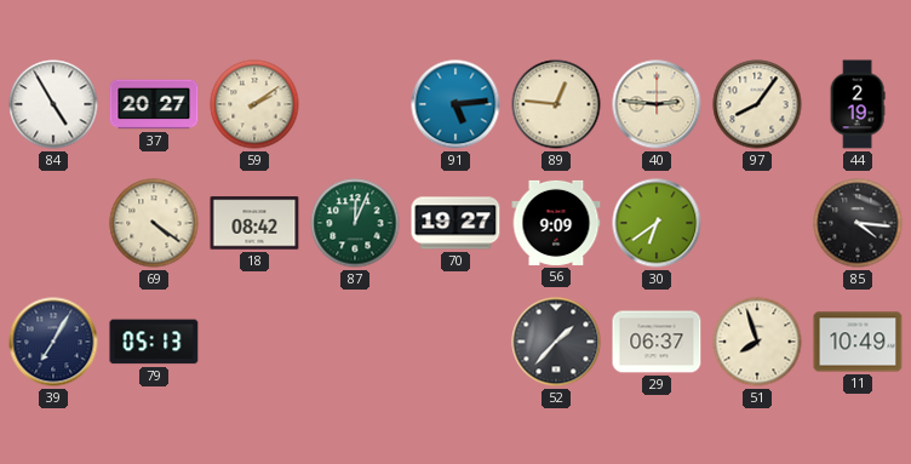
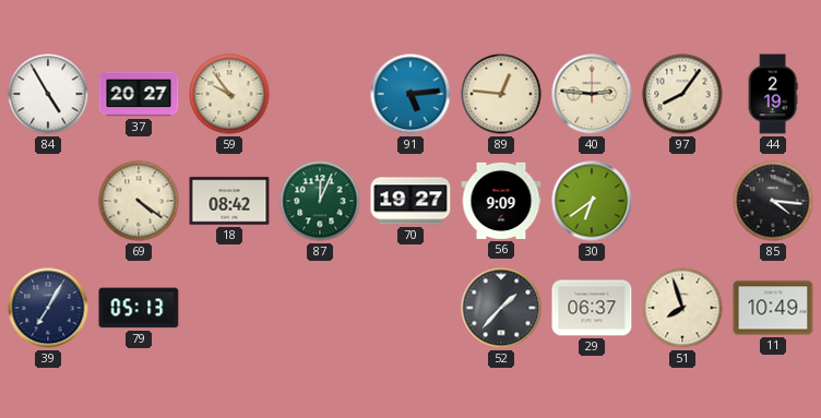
59: 2:09 -> 9:54 (229, 94)
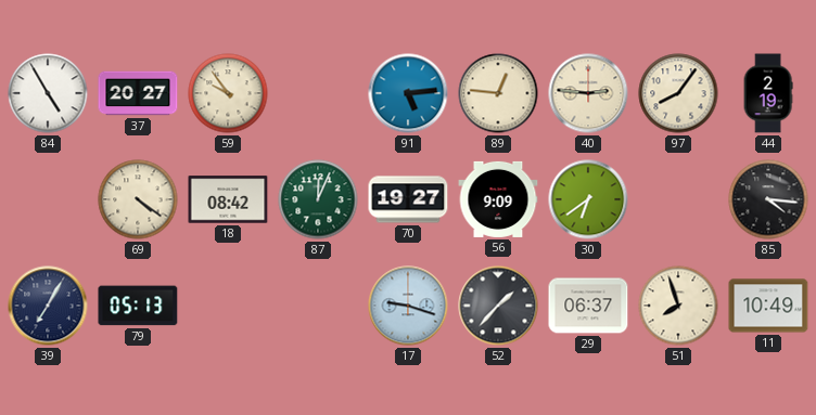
17: none -> 9:18 (408, 306)
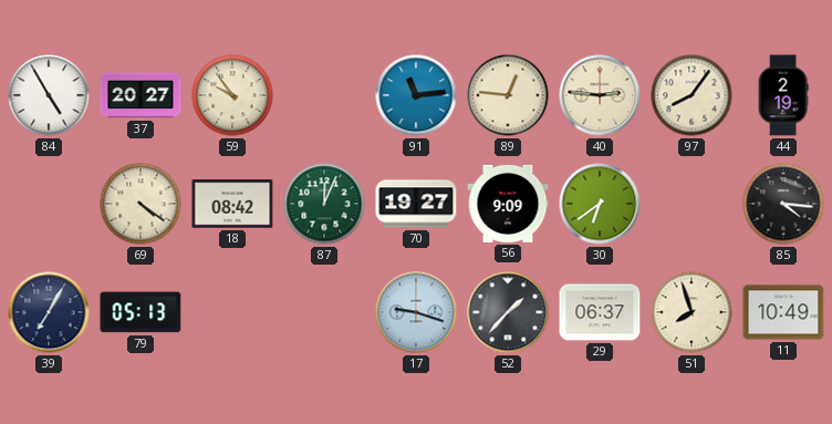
91: 5:14 -> 11:14 (416, 95)
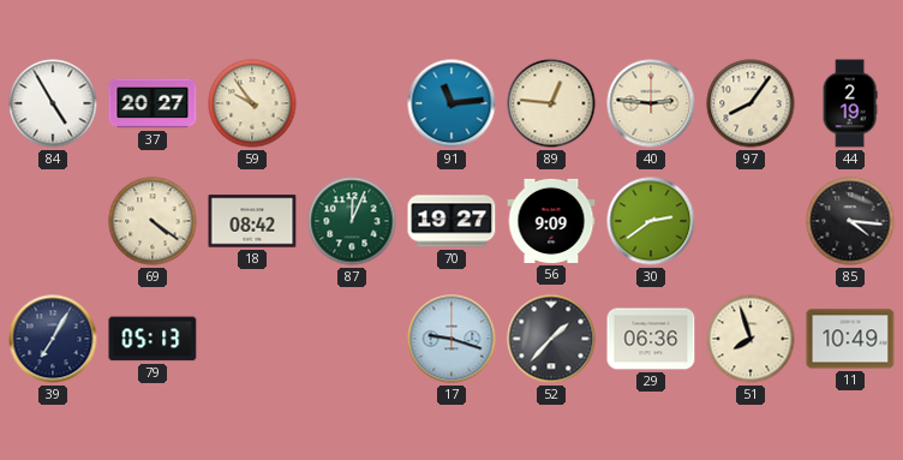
30: 6:39 -> 2:39 (651, 221)
29: 06:37 -> 06:36 (651, 339)
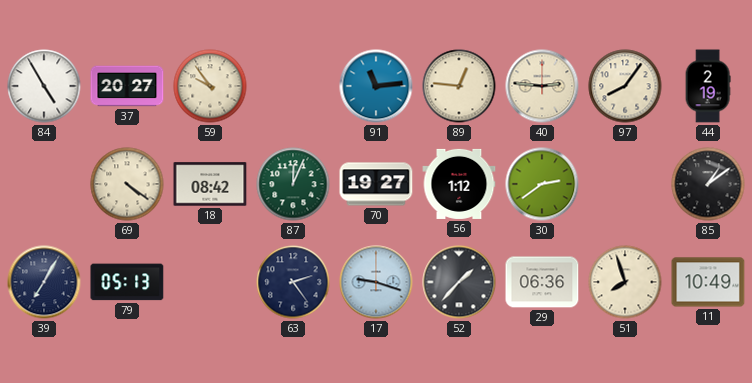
56: 9:09 -> 1:12 (459, 184)
85: 4:16 -> 1:09 (708, 184)
63: none -> 2:24 (293, 282)
